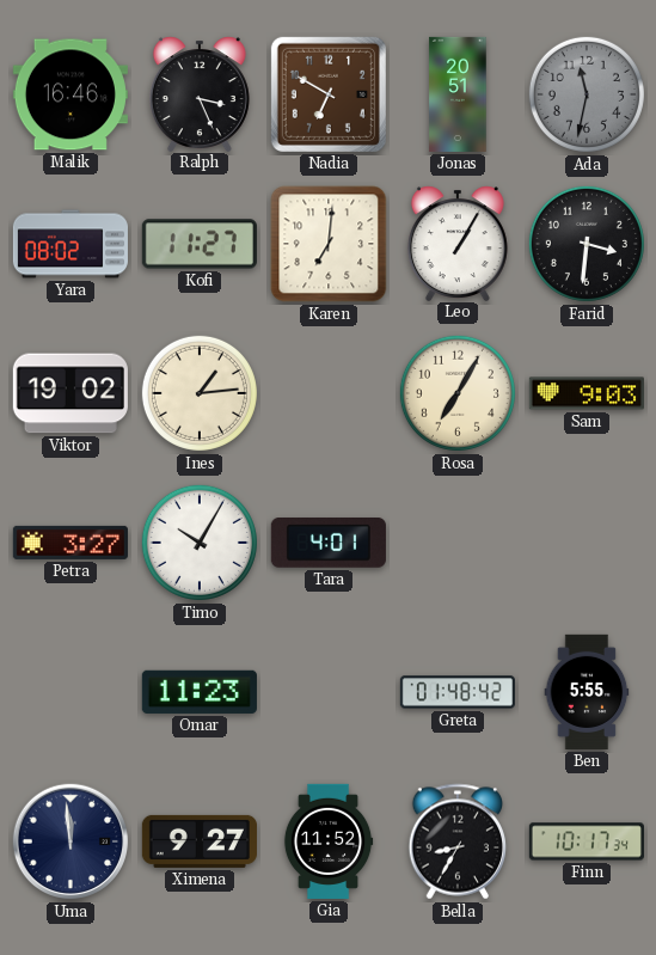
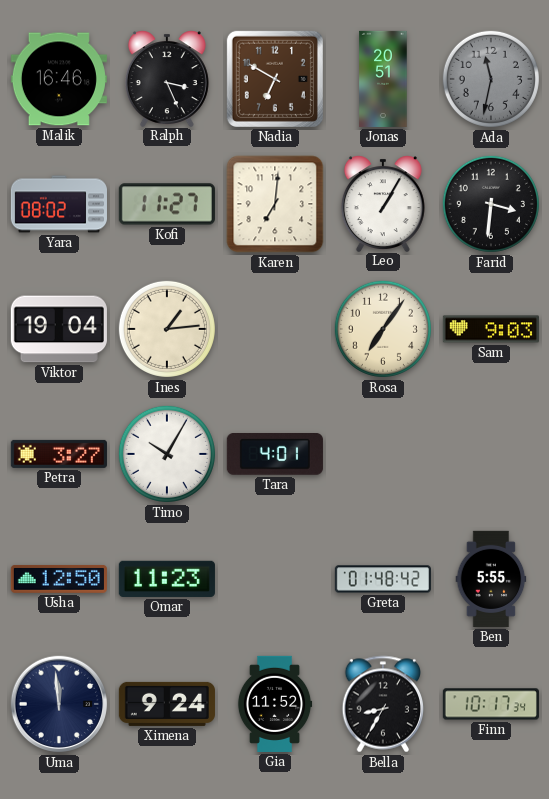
Viktor: 19:02 -> 19:04 (59, 329)
Rosa: 7:05 -> 7:06 (383, 329)
Usha: none -> 12:50 (59, 579)
Ximena: 9:27 -> 9:24 (167, 704)
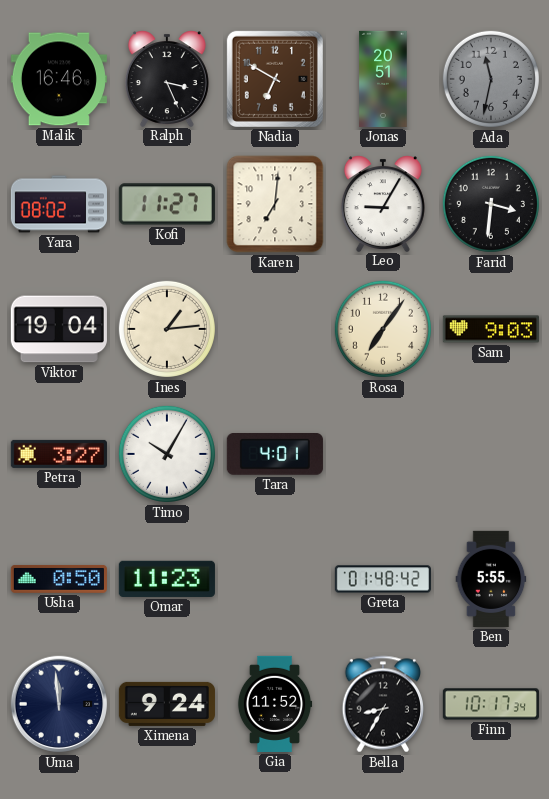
Leo: 1:05 -> 9:05 (383, 203)
Usha: 12:50 -> 0:50 (59, 579)
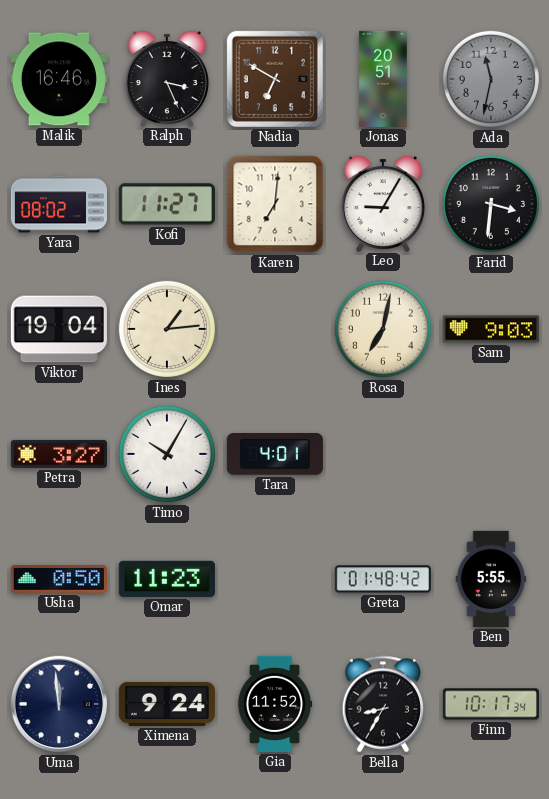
Rosa: 7:06 -> 7:02 (383, 329)
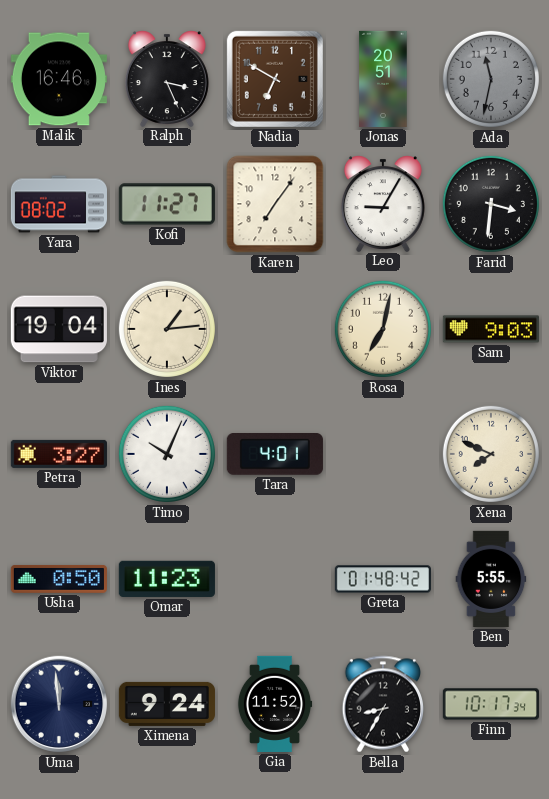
Karen: 7:01 -> 7:06 (275, 204)
Timo: 10:05 -> 10:04 (167, 454)
Xena: none -> 7:49 (491, 454)
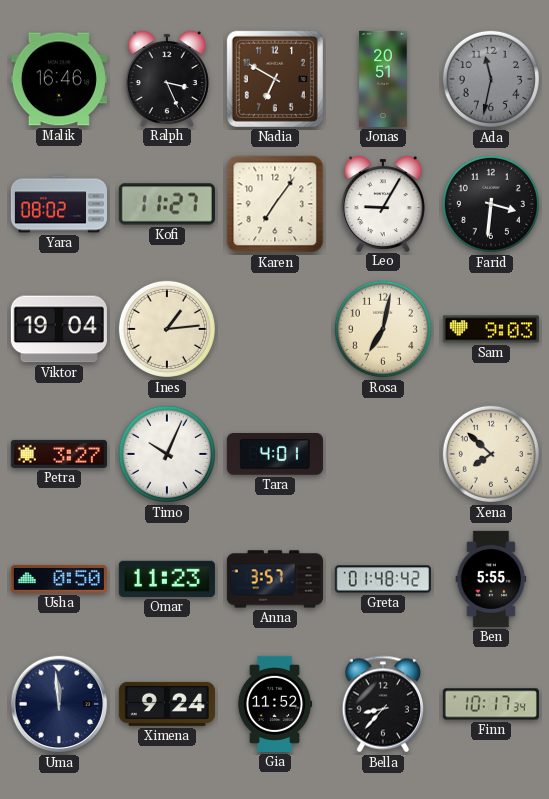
Xena: 7:49 -> 7:52 (491, 454)
Anna: none -> 3:57 (275, 579)
Bella: 8:35 -> 8:37 (383, 704)
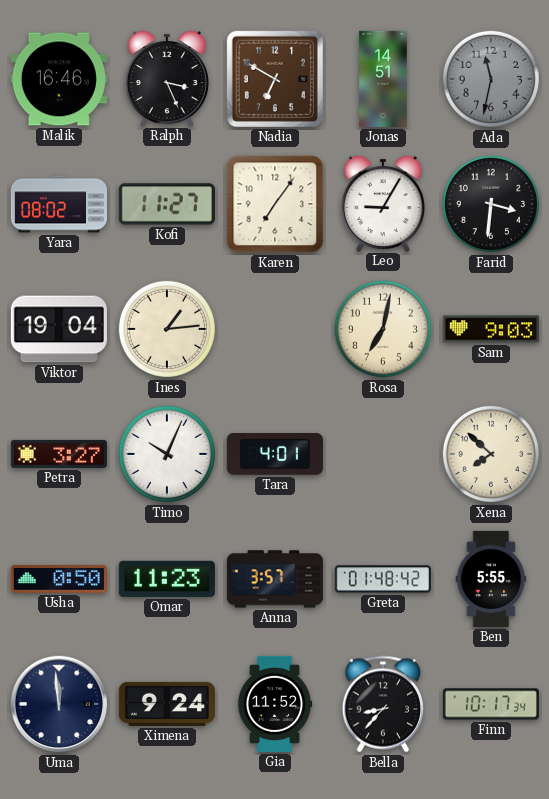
Jonas: 20:51 -> 14:51 (383, 79)
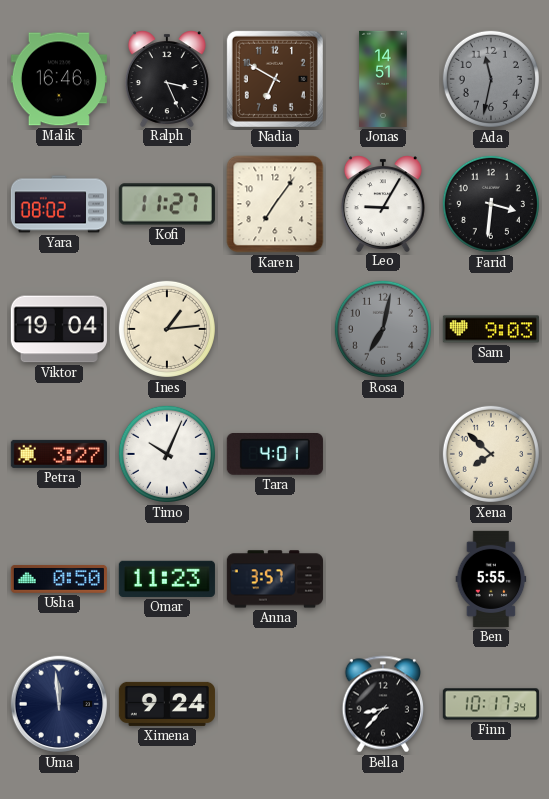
Rosa dial: cream -> grey (383, 329)
Greta: 01:48 -> none (383, 579)
Gia: 11:52 -> none (275, 704)
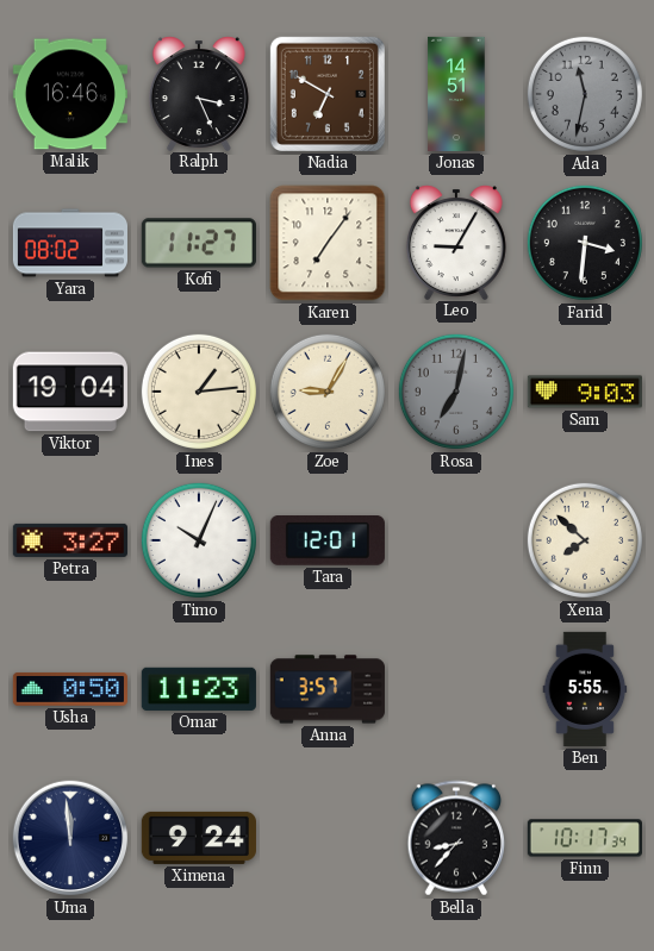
Zoe: none -> 9:05 (328, 392)
Tara: 4:01 -> 12:01 (328, 542)
